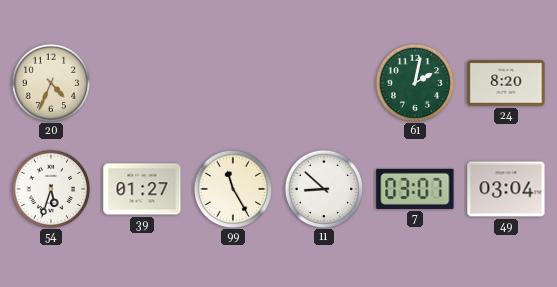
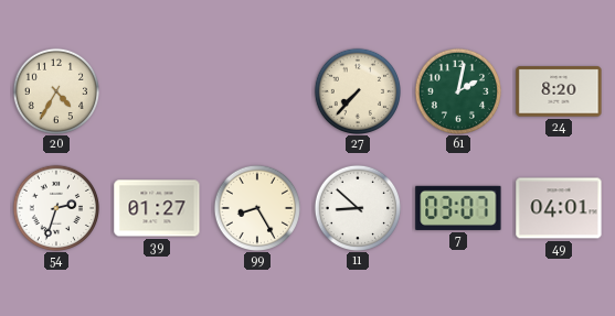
20: 4:34 -> 4:35 (55, 90)
27: none -> 7:37 (357, 90)
54: 5:33 -> 2:33 (55, 207)
99: 11:25 -> 8:25 (256, 207)
49: 03:04 -> 04:01 (559, 208)
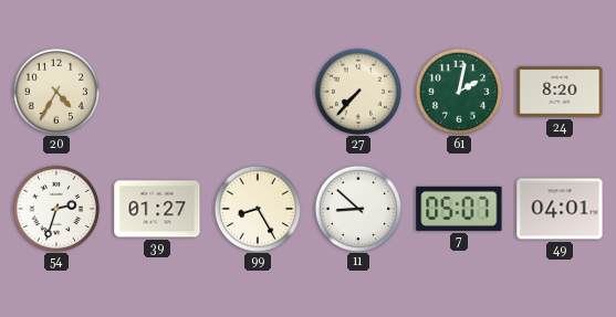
7: 03:07 -> 05:07 (459, 209)
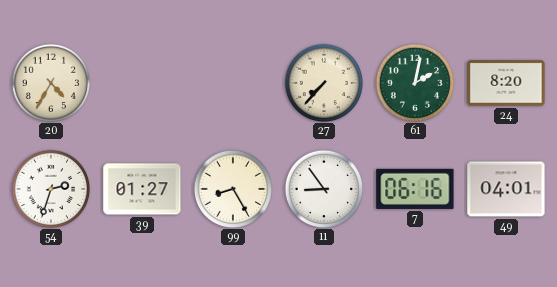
11: 8:52 -> 8:54 (323, 188)
7: 05:07 -> 06:16 (415, 189)
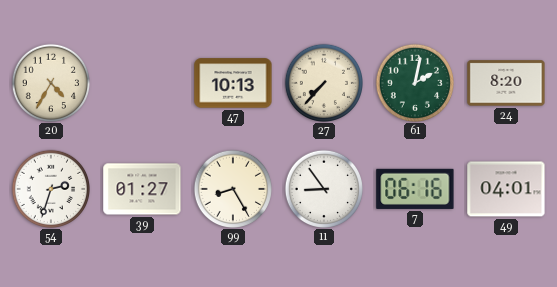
47: none -> 10:13 (233, 83)
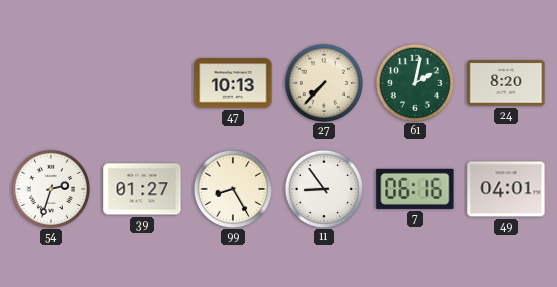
20: 4:35 -> none (50, 82)
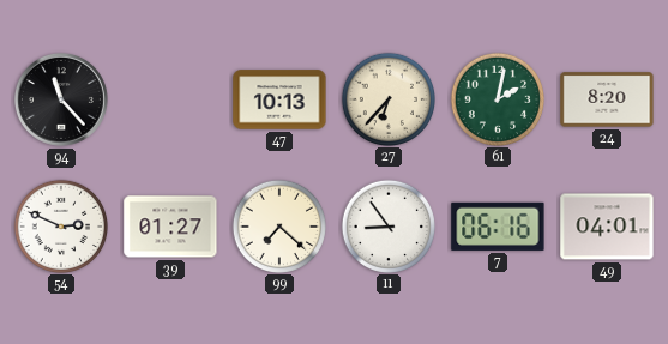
94: none -> 11:23 (61, 99)
27: 7:37 -> 6:37 (387, 98)
54: 2:33 -> 2:49 (60, 225)
99: 8:25 -> 7:22 (278, 225)
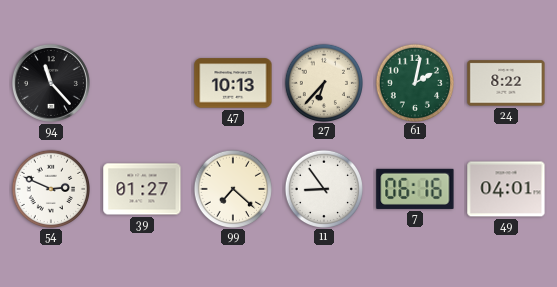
24: 8:20 -> 8:22 (506, 83)
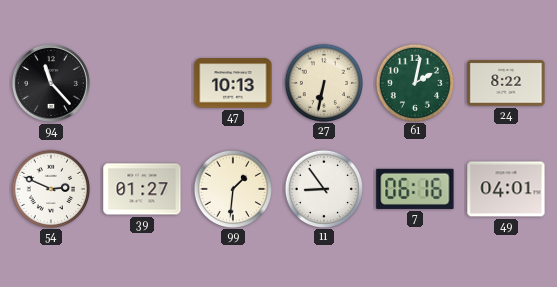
27: 6:37 -> 6:32 (323, 82)
99: 7:22 -> 1:31 (232, 188)
